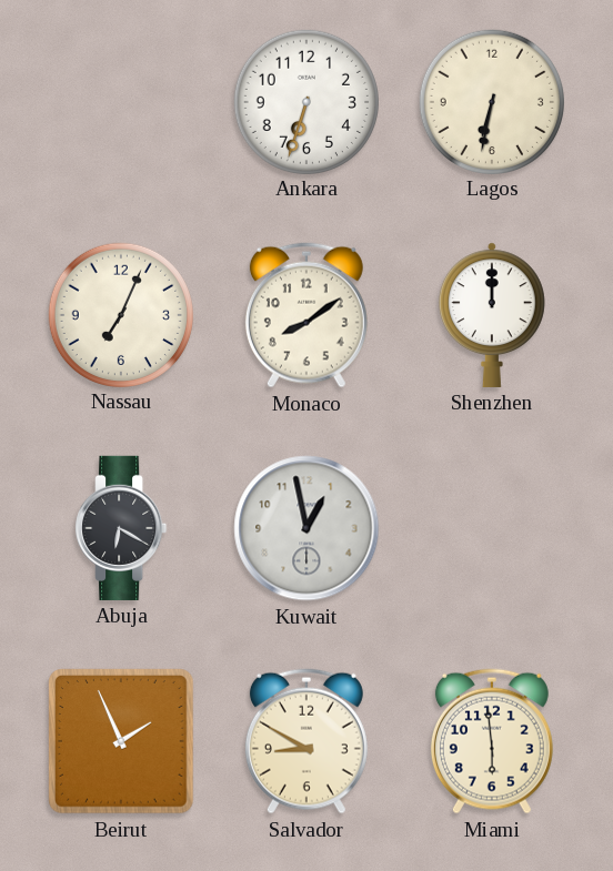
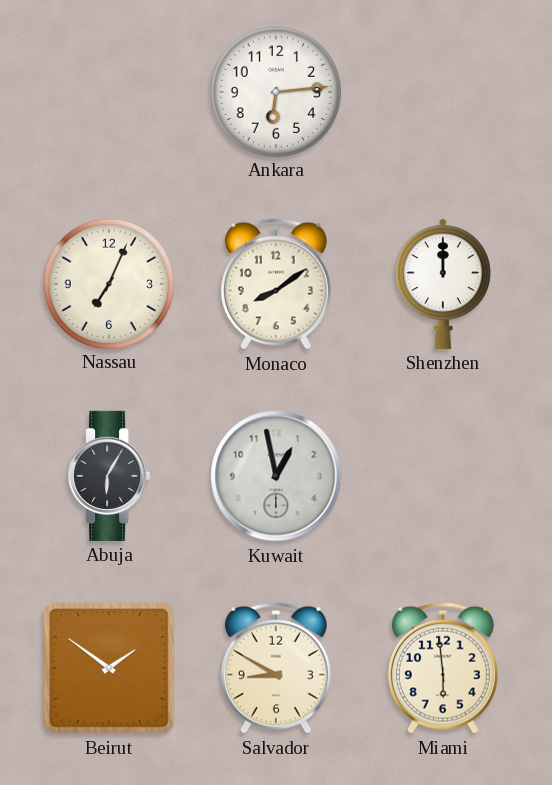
Ankara: 6:33 -> 6:14 (275, 91)
Lagos: 6:32 -> none (491, 101)
Abuja: 6:20 -> 6:05 (109, 476)
Beirut: 1:56 -> 1:51 (110, 669)
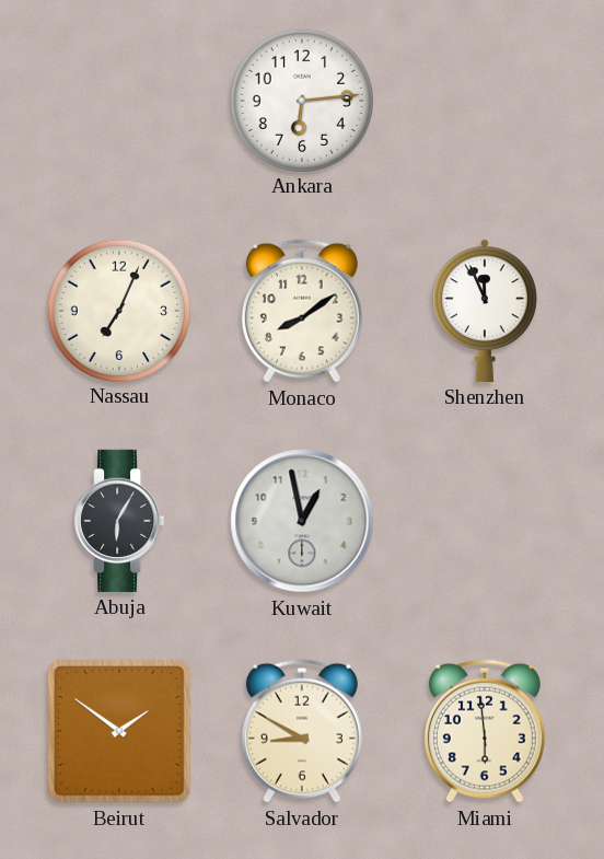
Shenzhen: 12:00 -> 11:56 (485, 311)
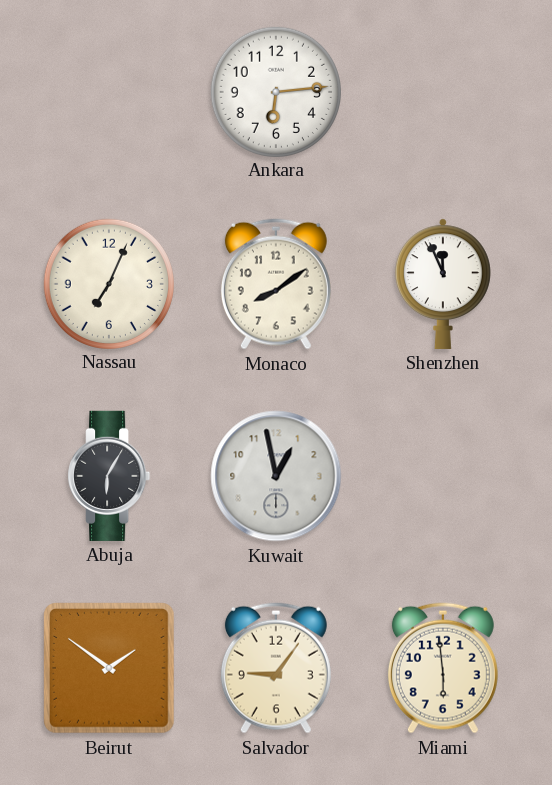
Salvador: 8:50 -> 9:06 (276, 668)
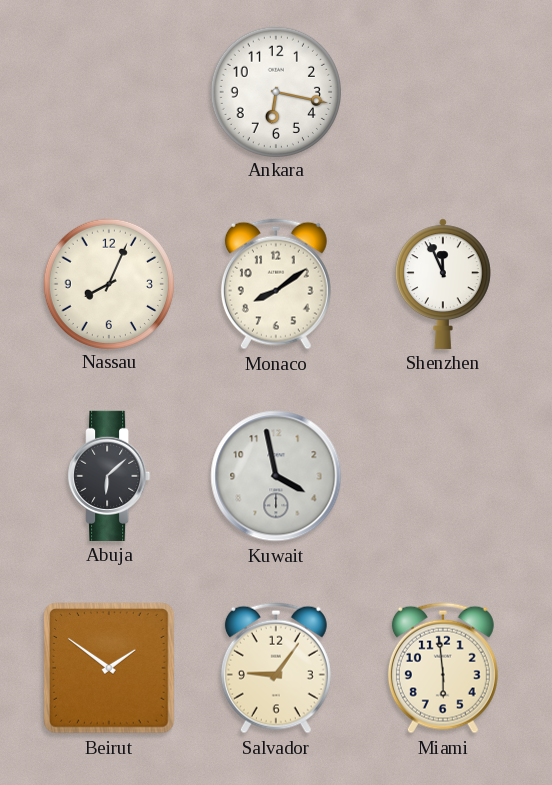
Ankara: 6:14 -> 6:17 (275, 91)
Nassau: 7:04 -> 8:04 (108, 283)
Abuja: 6:05 -> 6:08 (109, 476)
Kuwait: 12:58 -> 3:58 (276, 476)
